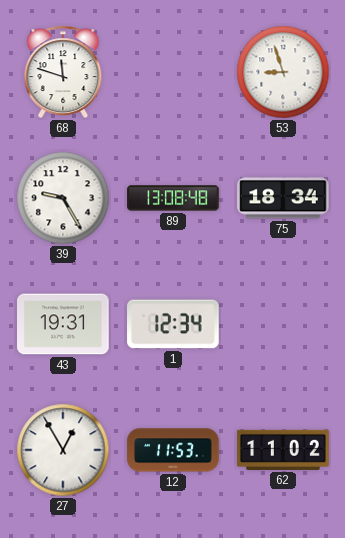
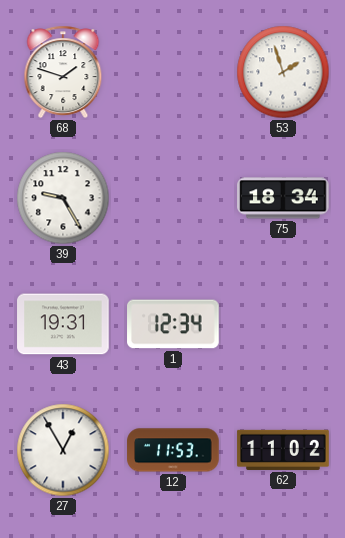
68: 11:48 -> 1:48 (63, 72)
53: 8:57 -> 1:57 (283, 72)
89: 13:08 -> none (173, 198)
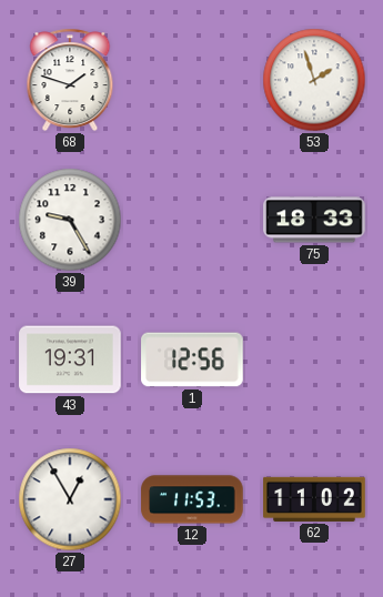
75: 18:34 -> 18:33 (314, 220)
1: 12:34 -> 12:56 (192, 360)
